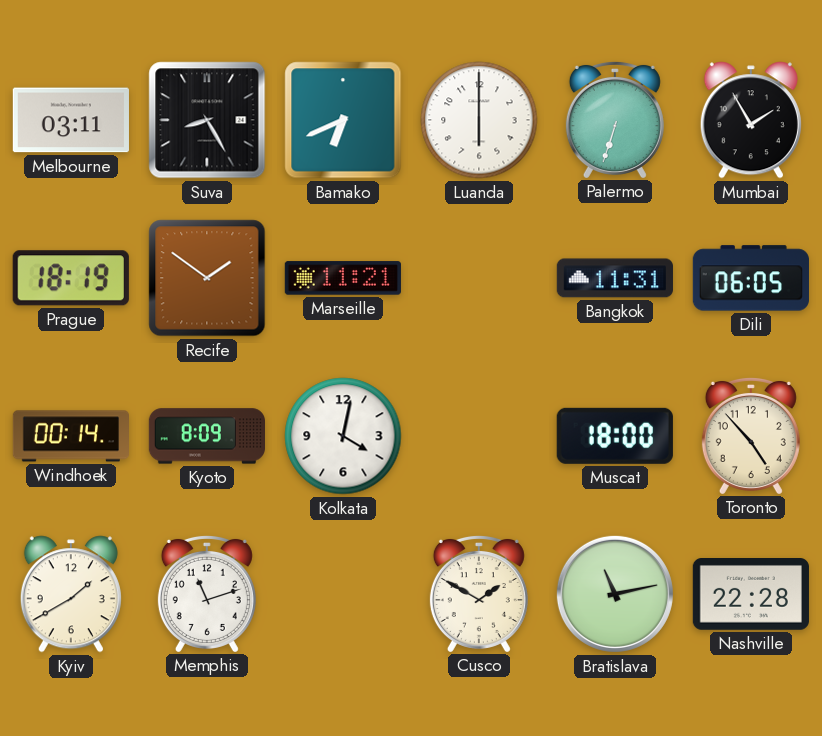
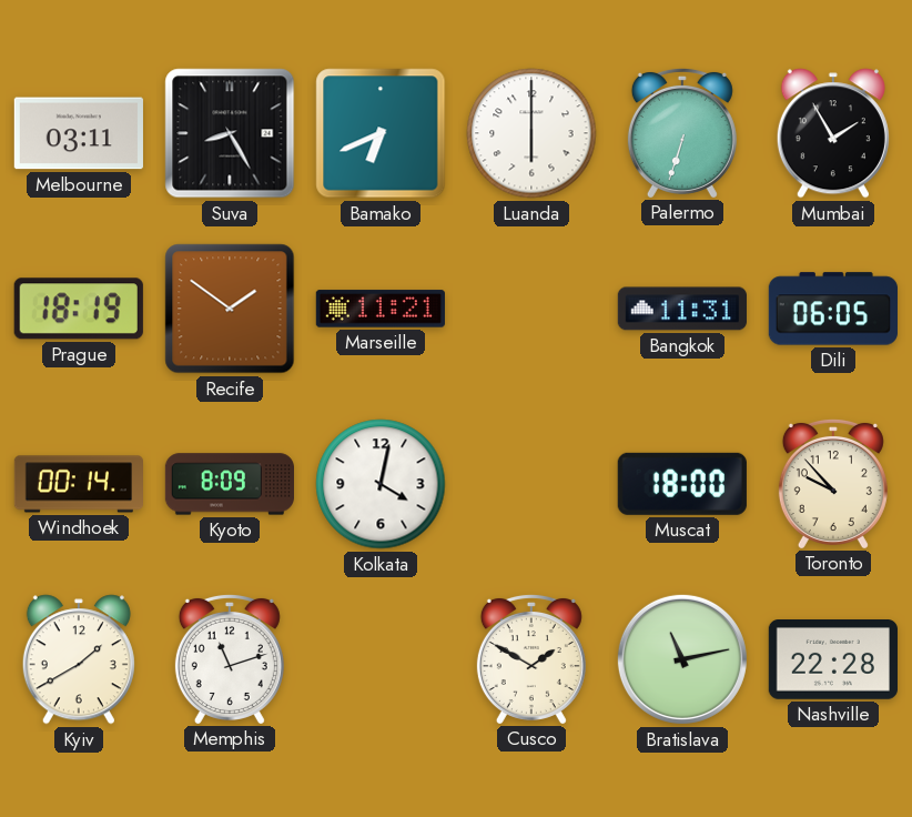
Toronto: 4:53 -> 9:53 (833, 483)
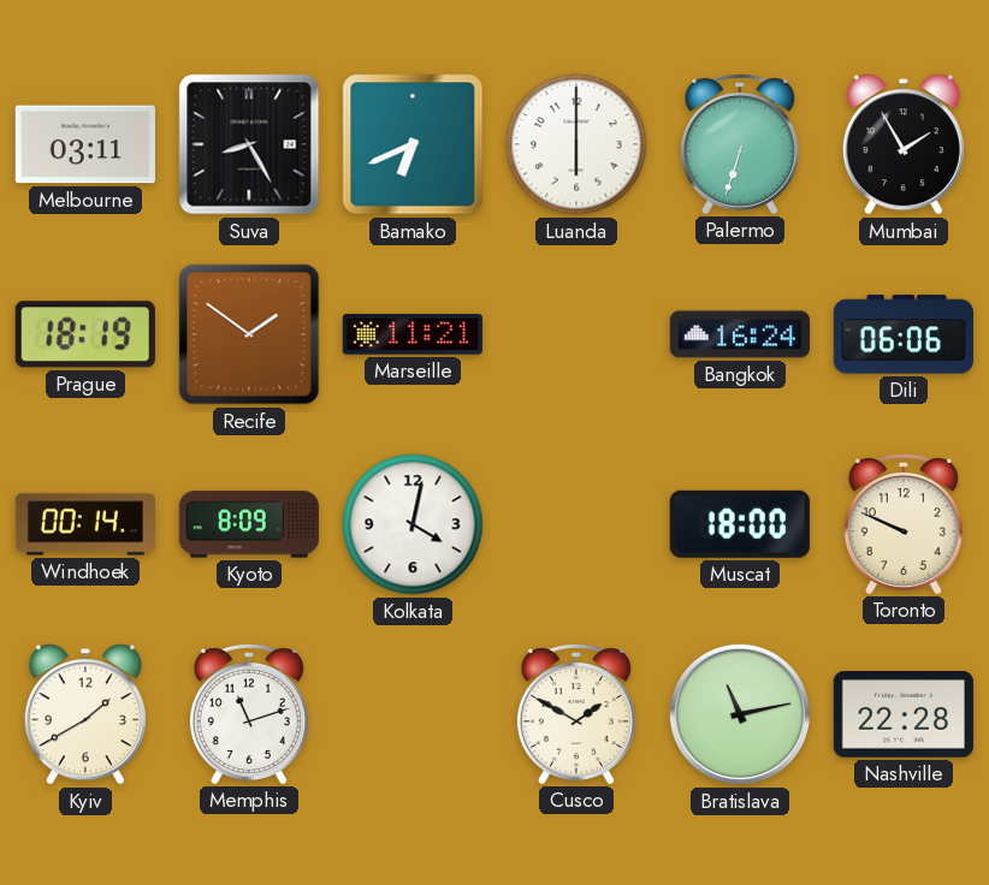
Bangkok: 11:31 -> 16:24 (740, 334)
Dili: 06:05 -> 06:06 (904, 334)
Toronto: 9:53 -> 9:49 (904, 523)
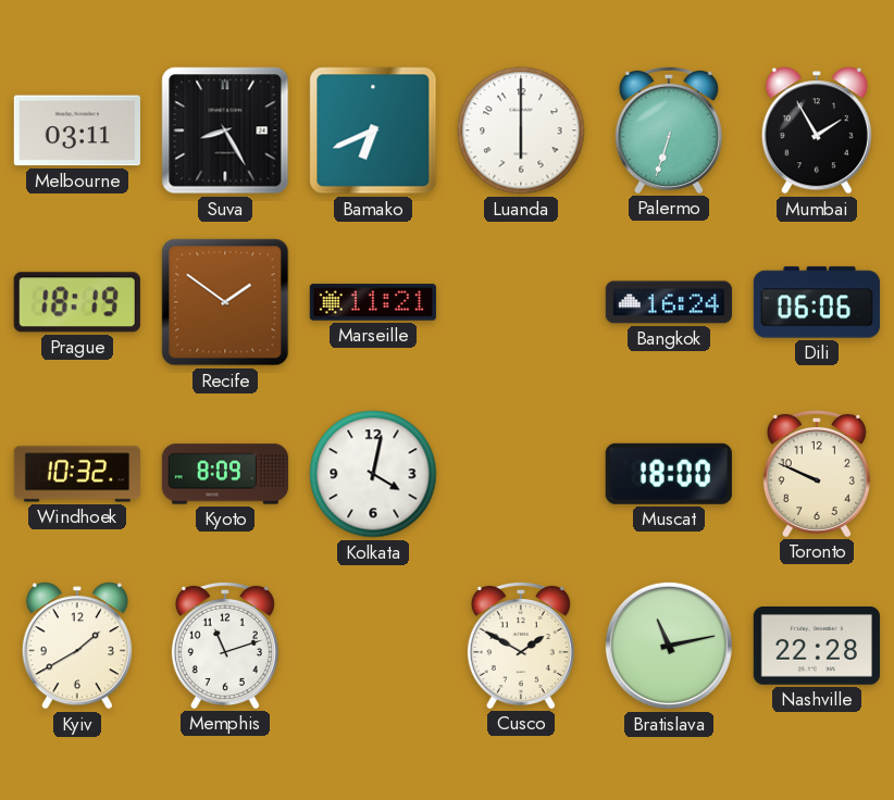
Windhoek: 00:14 -> 10:32 (76, 474)
